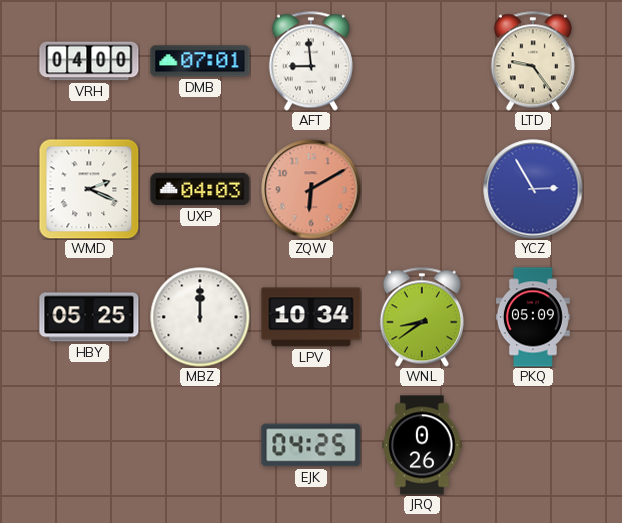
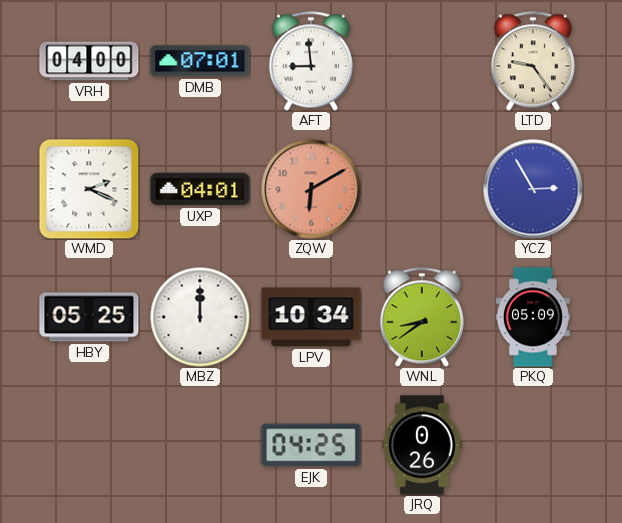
UXP: 04:03 -> 04:01 (200, 189)
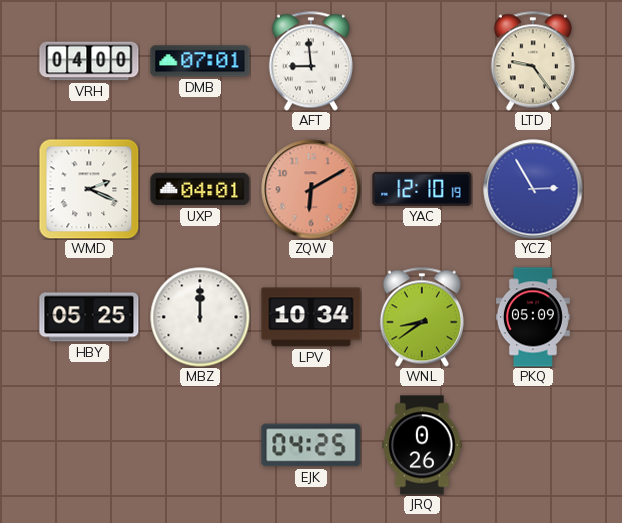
YAC: none -> 12:10 (422, 189)
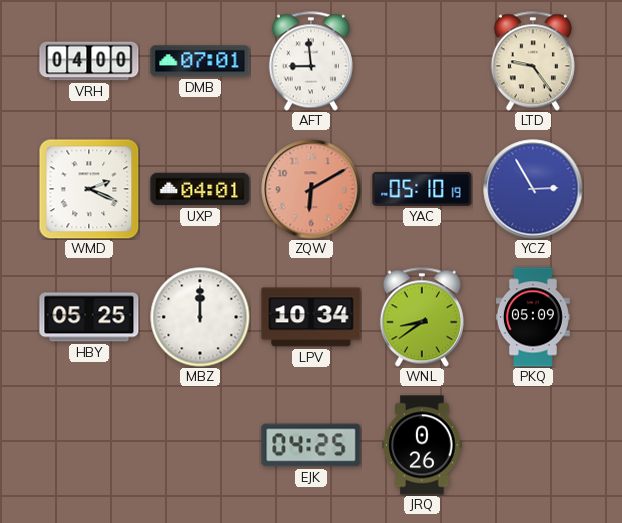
YAC: 12:10 -> 05:10 (422, 189)
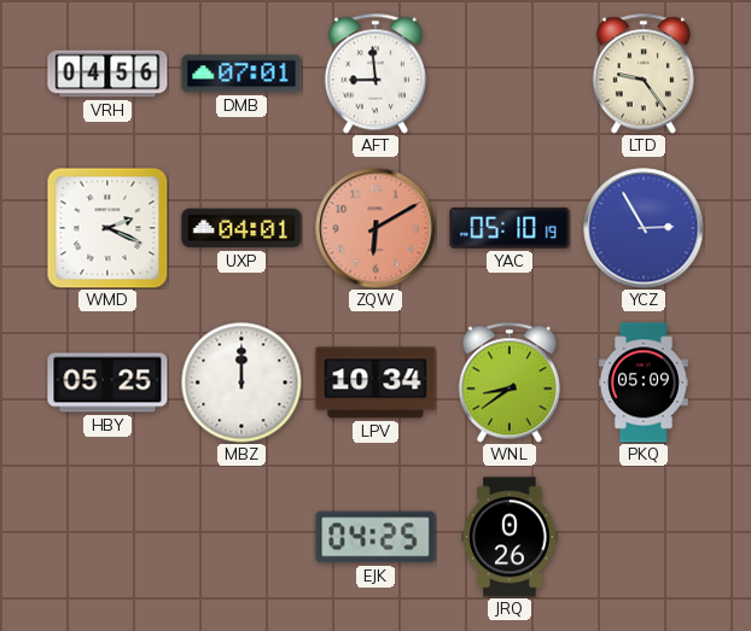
VRH: 04:00 -> 04:56 (107, 74)
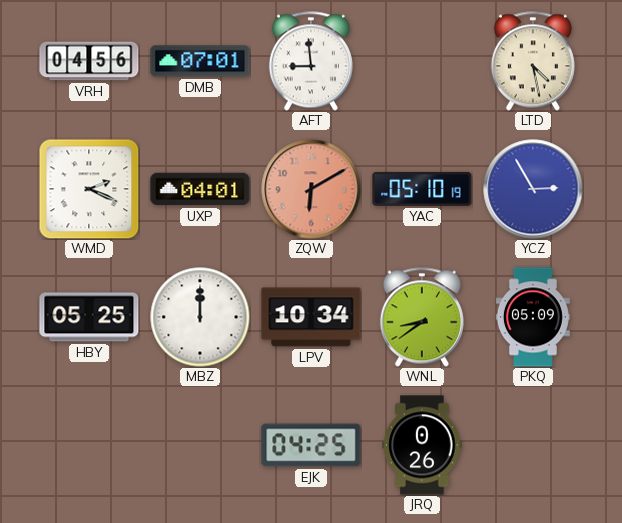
LTD: 9:24 -> 4:28 (533, 61)
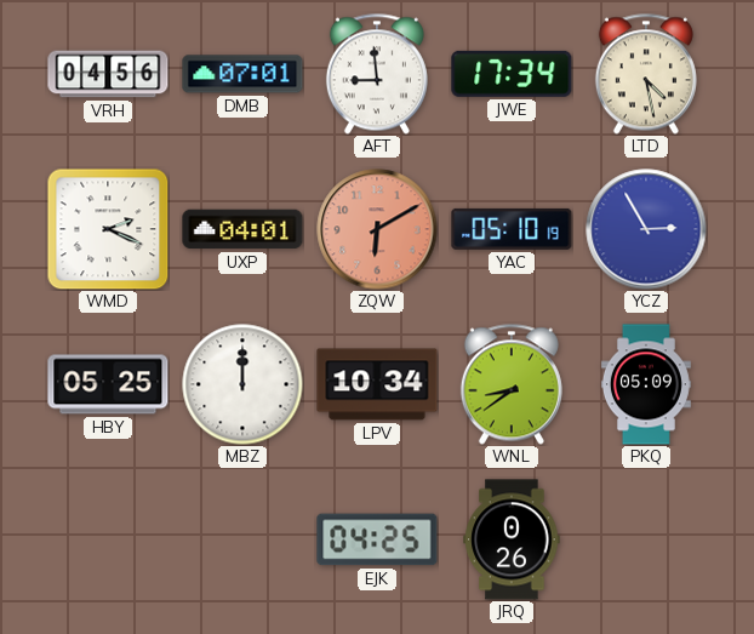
JWE: none -> 17:34 (512, 74)
